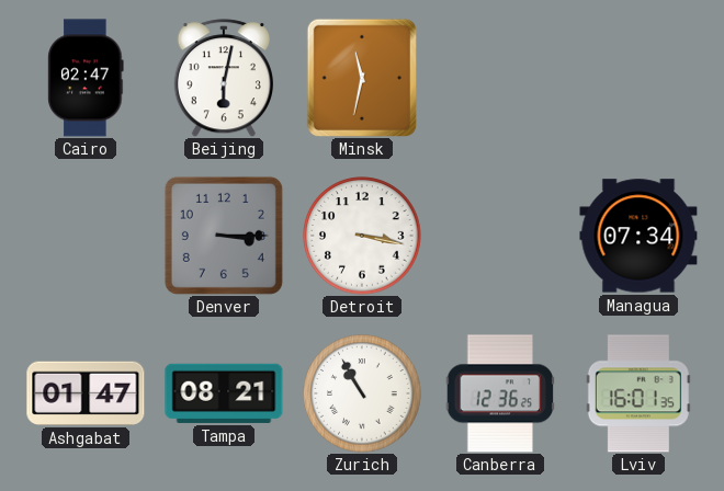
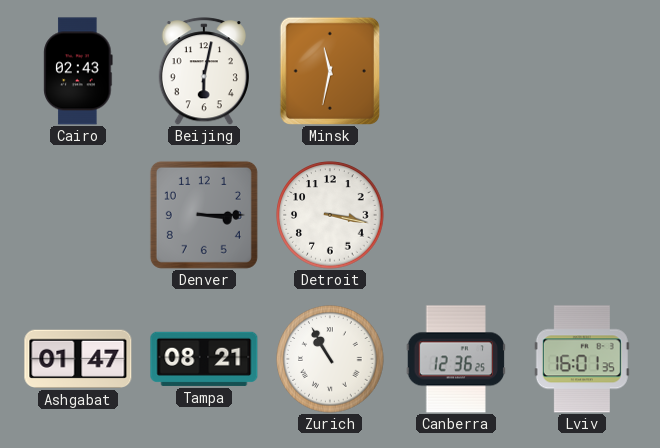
Cairo: 02:47 -> 02:43 (78, 71)
Managua: 07:34 -> none (638, 236)
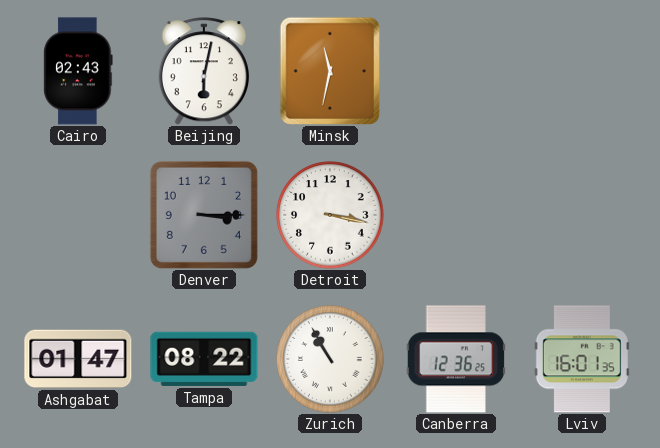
Tampa: 08:21 -> 08:22 (204, 359)
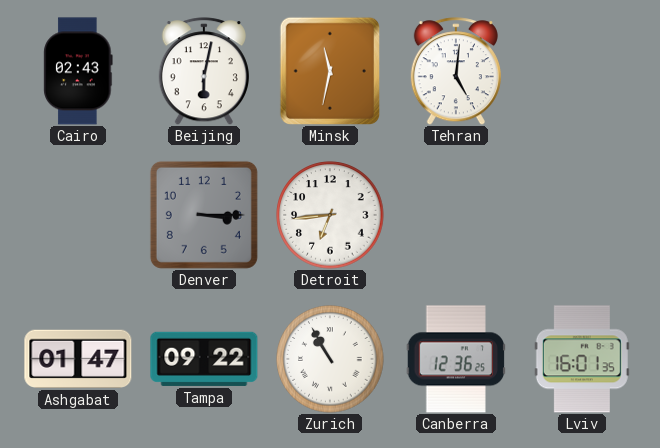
Tehran: none -> 5:01 (456, 71)
Detroit: 3:17 -> 6:44 (330, 215)
Tampa: 08:22 -> 09:22 (204, 359)
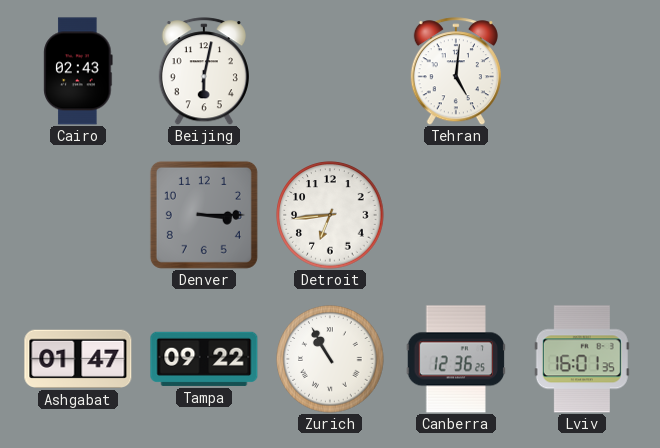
Minsk: 11:32 -> none (330, 71)
